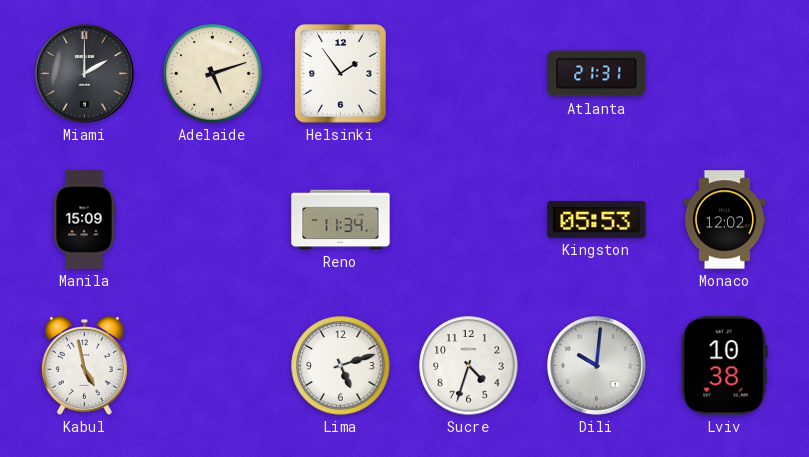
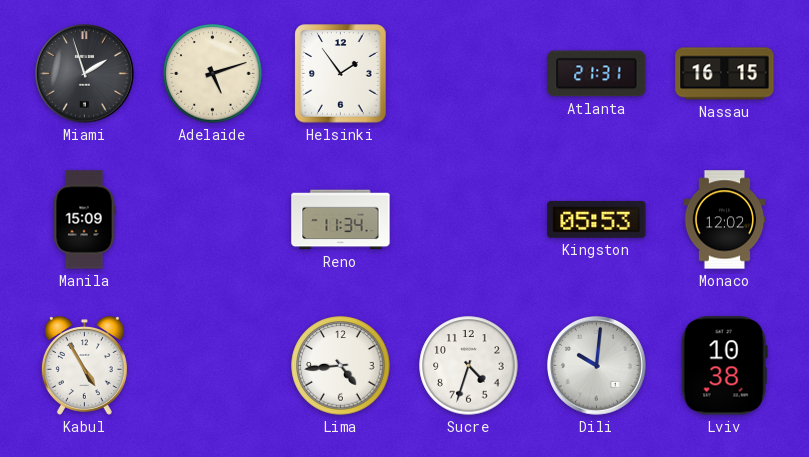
Miami: 2:00 -> 1:57 (85, 74)
Nassau: none -> 16:15 (725, 74)
Kabul: 4:58 -> 4:55 (84, 366)
Lima: 5:12 -> 4:44 (341, 366)
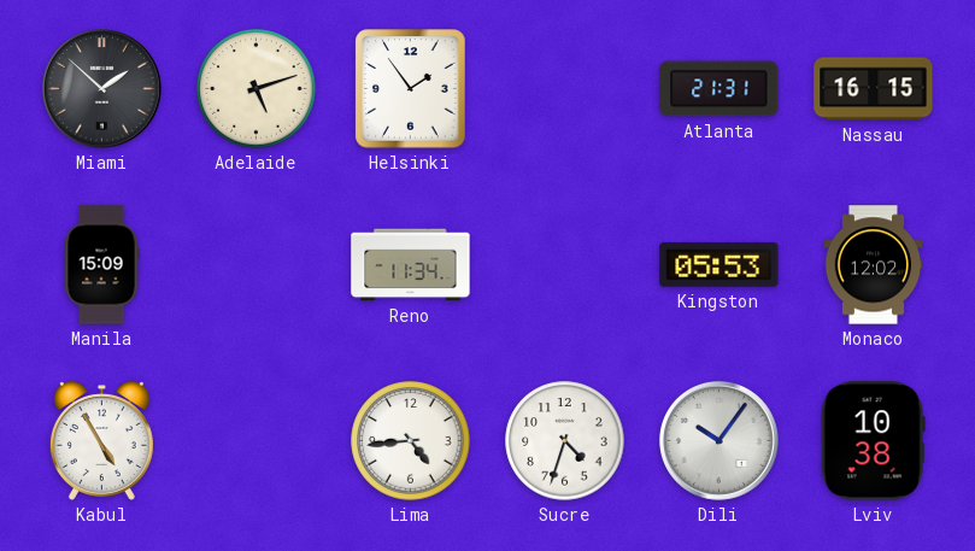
Miami: 1:57 -> 1:52 (102, 89)
Dili: 10:01 -> 10:06 (719, 441)
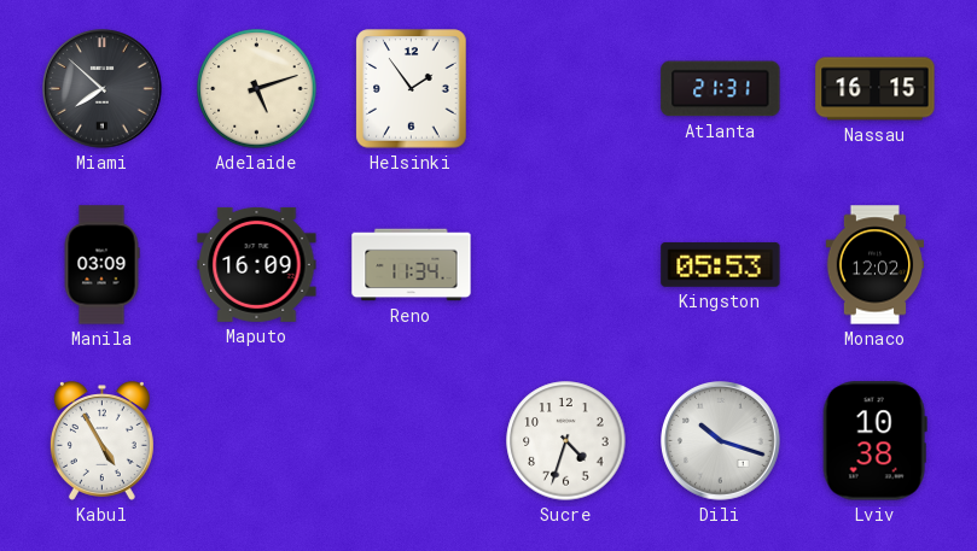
Miami: 1:52 -> 7:52 (103, 89)
Manila: 15:09 -> 03:09 (101, 265)
Maputo: none -> 16:09 (257, 264)
Lima: 4:44 -> none (411, 441)
Dili: 10:06 -> 10:18 (721, 441)
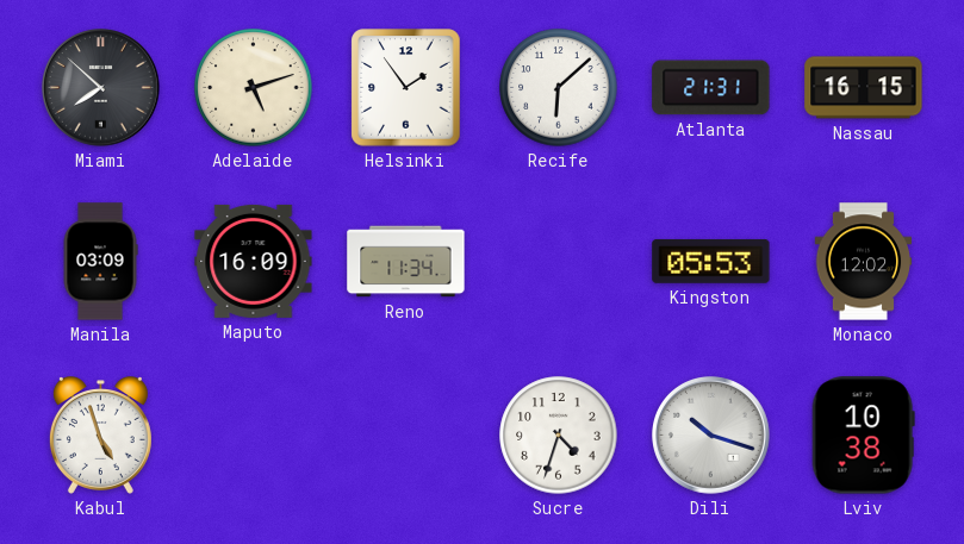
Recife: none -> 6:08 (559, 88)
Kabul: 4:55 -> 4:57 (100, 436)
